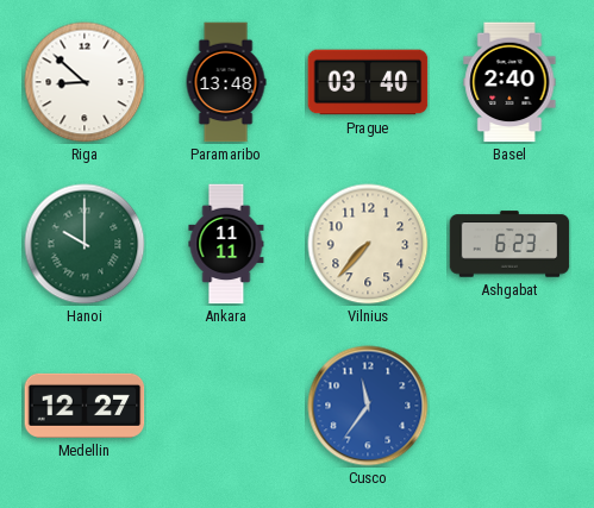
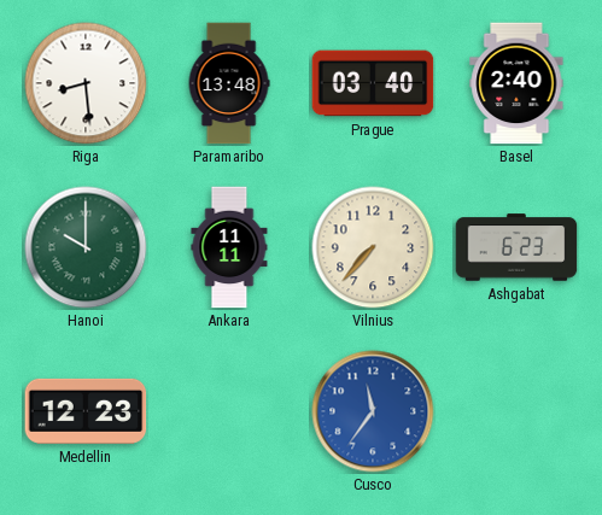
Riga: 8:52 -> 8:29 (86, 83)
Medellin: 12:27 -> 12:23 (86, 411)
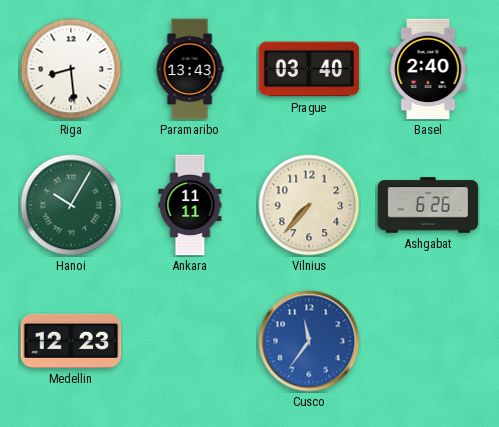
Paramaribo: 13:48 -> 13:43 (190, 69)
Hanoi: 10:00 -> 10:05 (71, 205)
Ashgabat: 6:23 -> 6:26 (428, 205)
